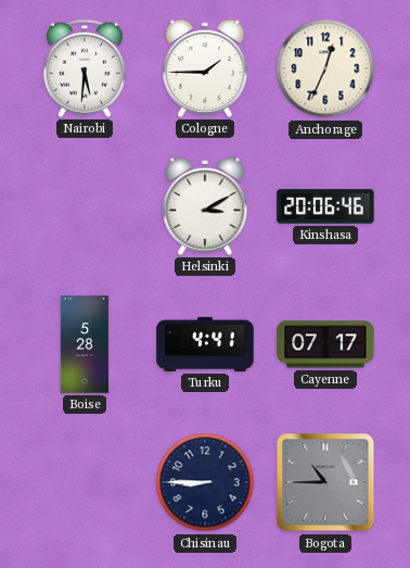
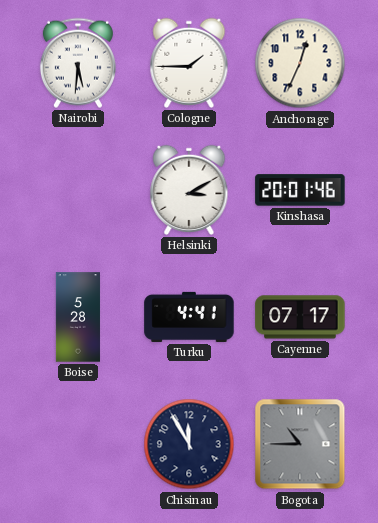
Kinshasa: 20:06 -> 20:01 (300, 190)
Chisinau: 8:45 -> 11:55 (189, 444)
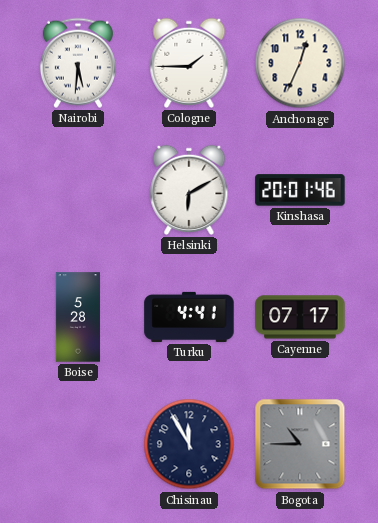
Helsinki: 3:10 -> 6:10 (189, 190)
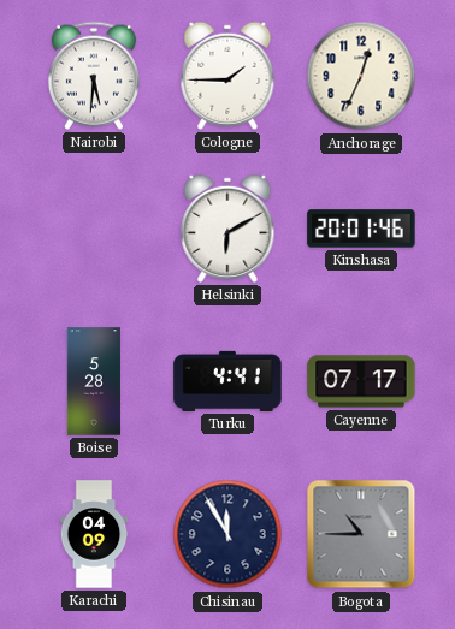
Karachi: none -> 04:09 (94, 534)
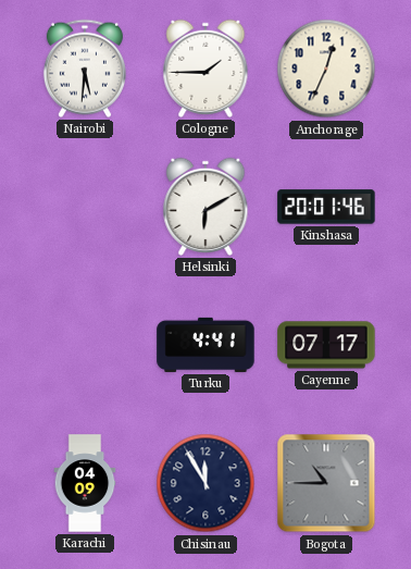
Boise: 5:28 -> none (94, 381)
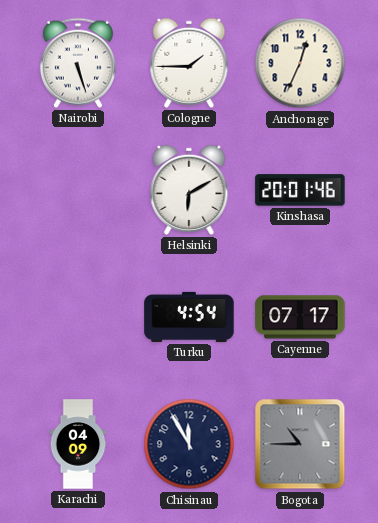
Nairobi: 5:31 -> 5:27 (78, 63)
Turku: 4:41 -> 4:54 (189, 317)
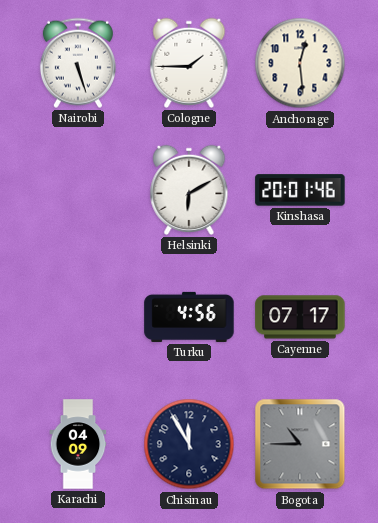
Anchorage: 12:34 -> 12:29 (300, 63)
Turku: 4:54 -> 4:56 (189, 317)
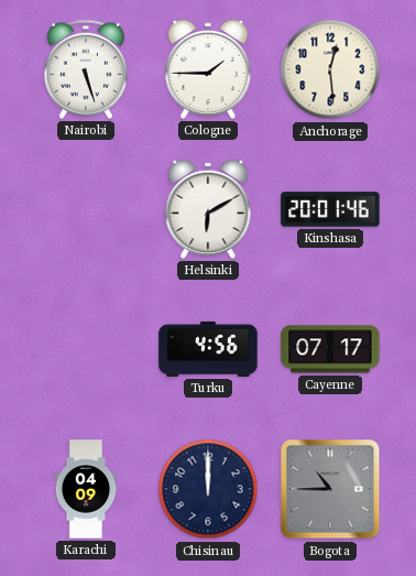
Chisinau: 11:55 -> 12:00 (208, 489)
